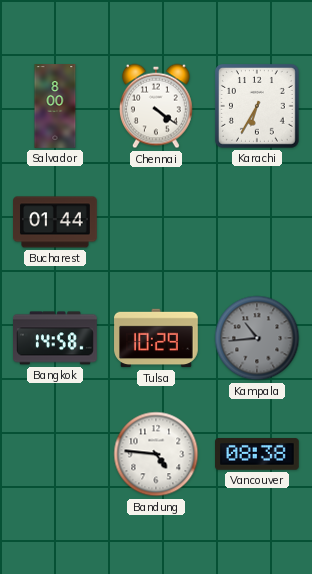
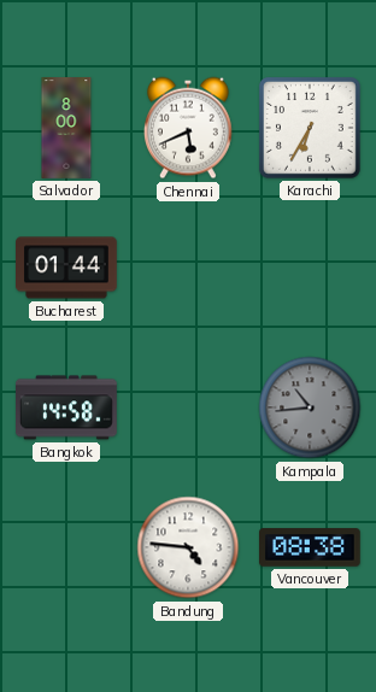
Chennai: 4:21 -> 5:41 (189, 128)
Tulsa: 10:29 -> none (156, 338)
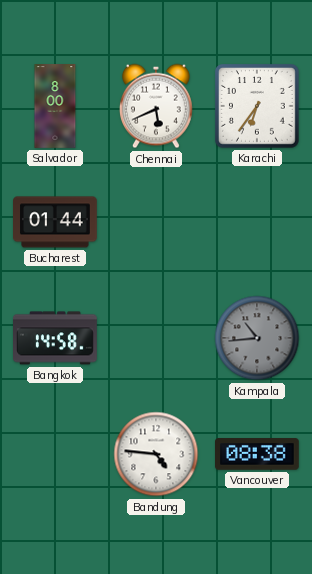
Karachi: 6:35 -> 6:36 (258, 107)
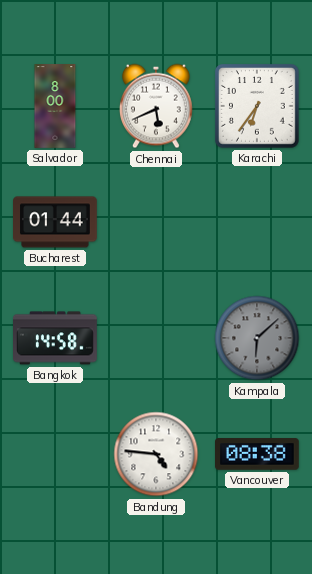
Kampala: 10:44 -> 6:08 (257, 338)
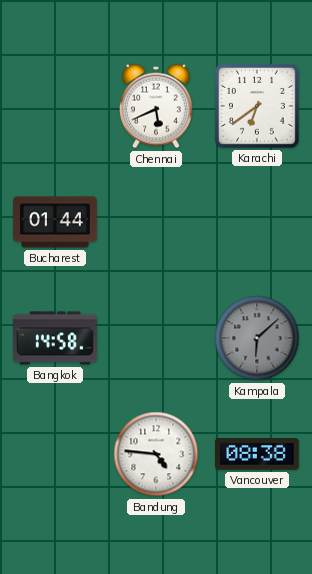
Salvador: 8:00 -> none (55, 106)
Karachi: 6:36 -> 6:39 (258, 107)
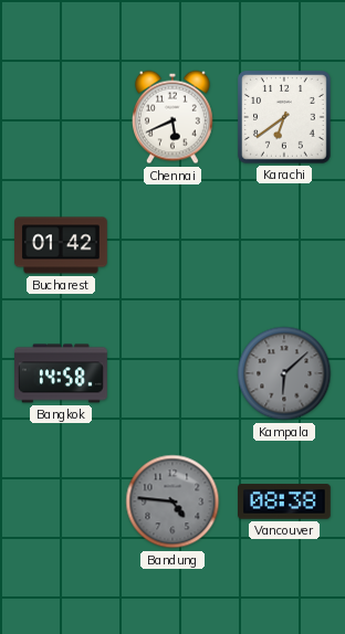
Bucharest: 01:44 -> 01:42 (62, 245)
Bandung dial: white -> grey (172, 501)
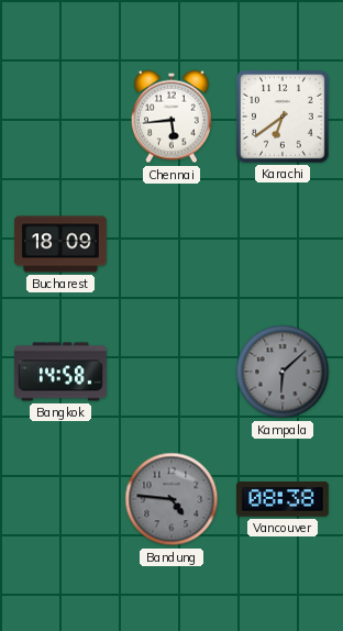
Chennai: 5:41 -> 5:44 (173, 117)
Bucharest: 01:42 -> 18:09 (62, 244)
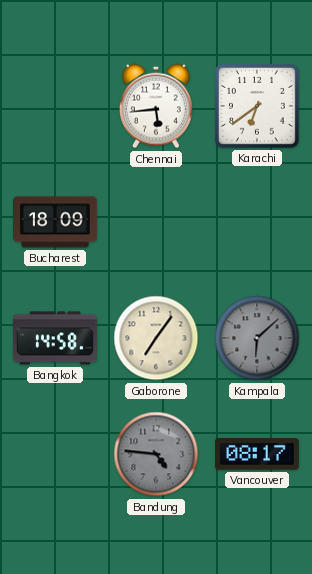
Gaborone: none -> 7:06 (156, 338)
Vancouver: 08:38 -> 08:17 (258, 454)
